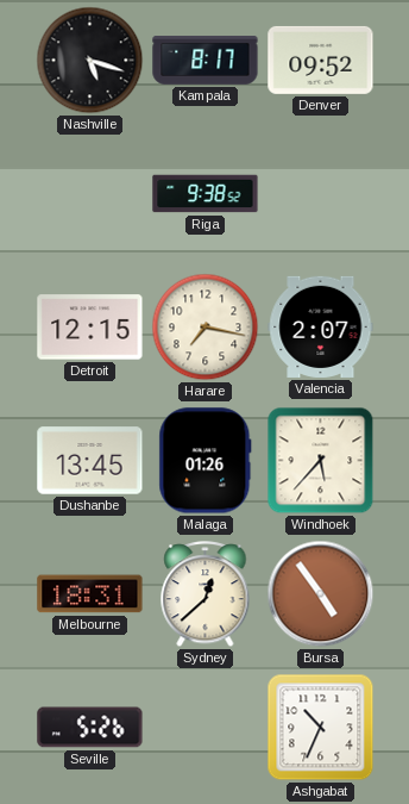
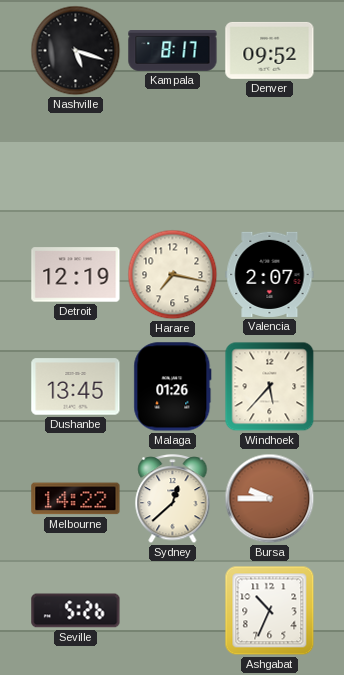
Riga: 9:38 -> none (206, 194)
Detroit: 12:15 -> 12:19 (76, 275)
Melbourne: 18:31 -> 14:22 (76, 499)
Bursa: 4:54 -> 9:45 (270, 499)
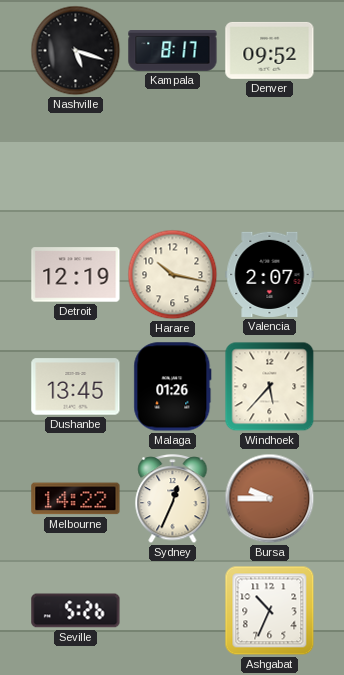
Harare: 7:17 -> 10:17 (173, 275)
Sydney: 12:38 -> 12:34 (173, 499)
